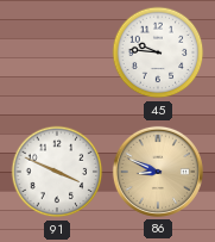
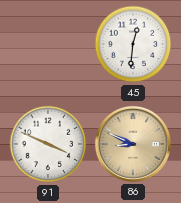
45: 9:46 -> 12:31 (133, 44)
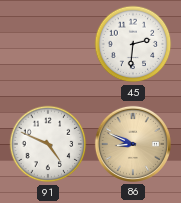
45: 12:31 -> 2:31 (133, 44)
91: 3:49 -> 4:49 (48, 144)
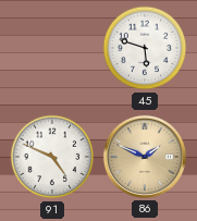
45: 2:31 -> 5:48 (145, 48)
86: 8:49 -> 1:49 (145, 157)
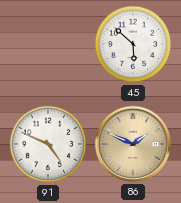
45: 5:48 -> 5:52 (133, 44)
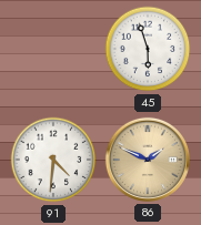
45: 5:52 -> 5:57 (148, 49)
91: 4:49 -> 4:31 (53, 160)
